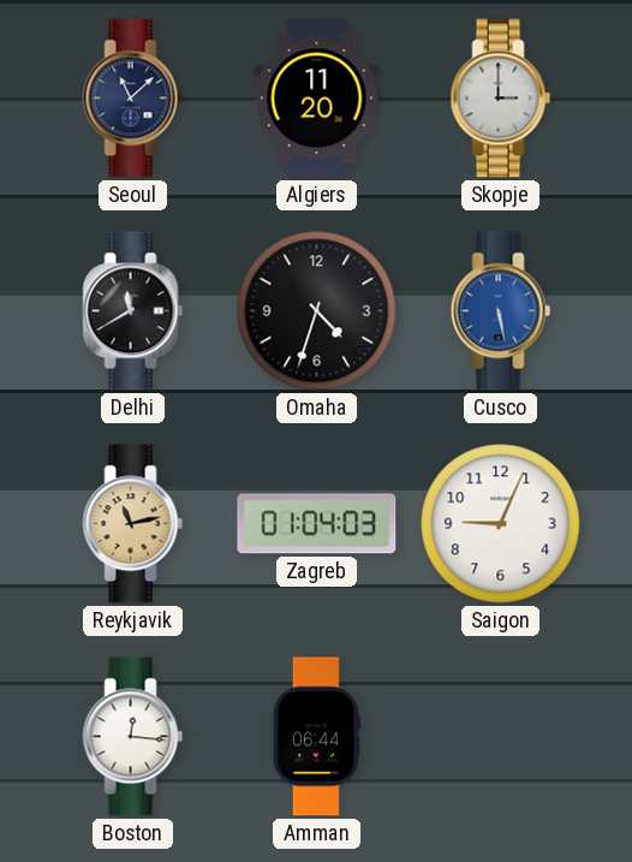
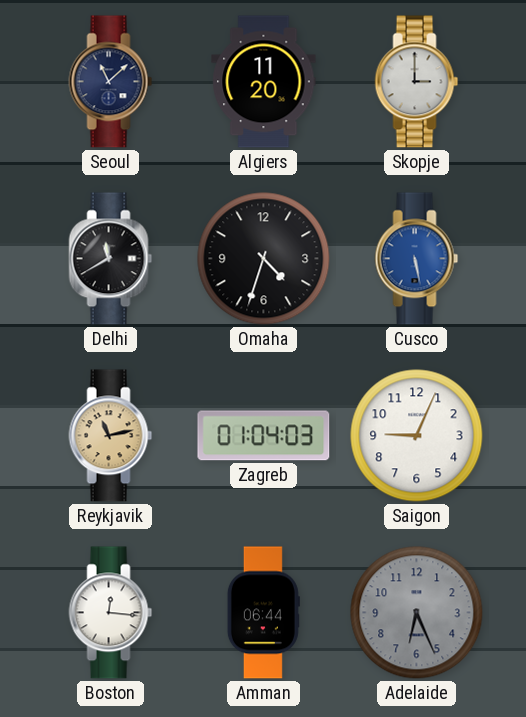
Adelaide: none -> 6:26 (417, 613)
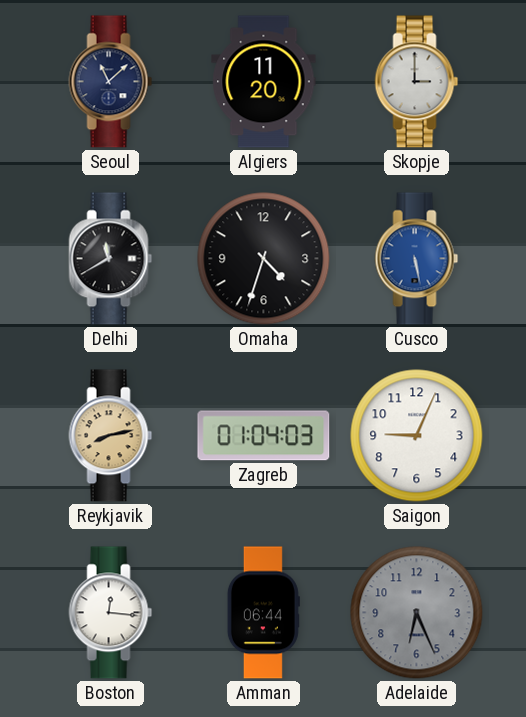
Reykjavik: 11:13 -> 8:13 (111, 436)
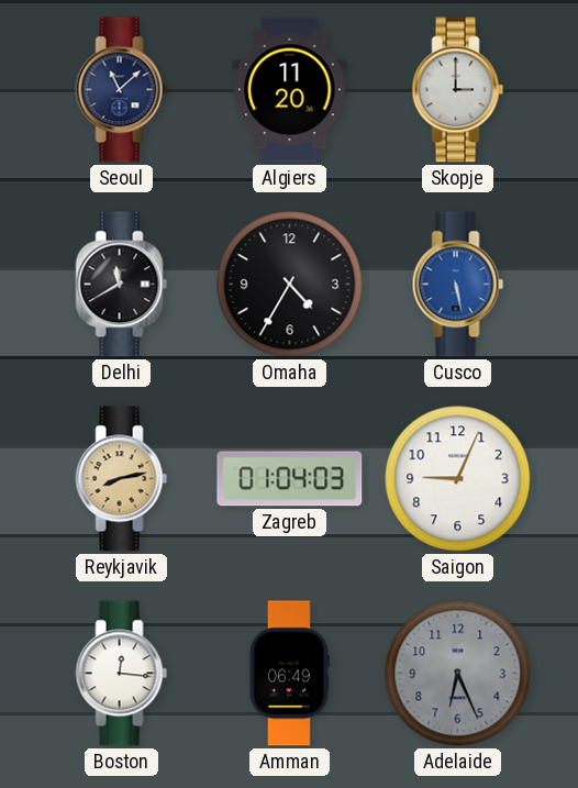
Omaha: 4:33 -> 4:35 (290, 285)
Amman: 06:44 -> 06:49 (289, 674)
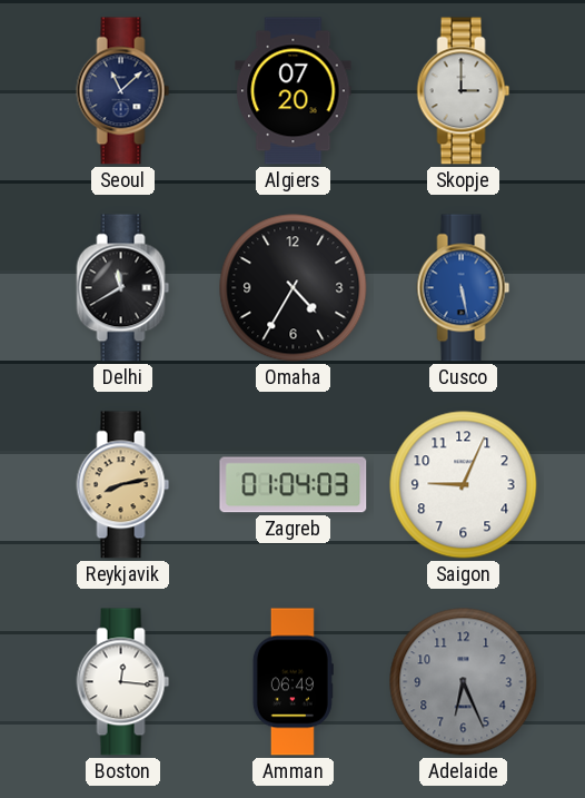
Algiers: 11:20 -> 07:20 (294, 91)
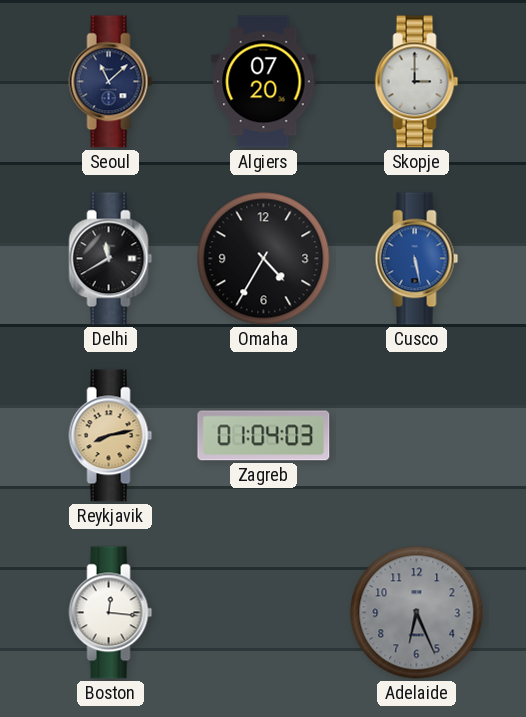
Saigon: 9:04 -> none (464, 485)
Amman: 06:49 -> none (292, 682)
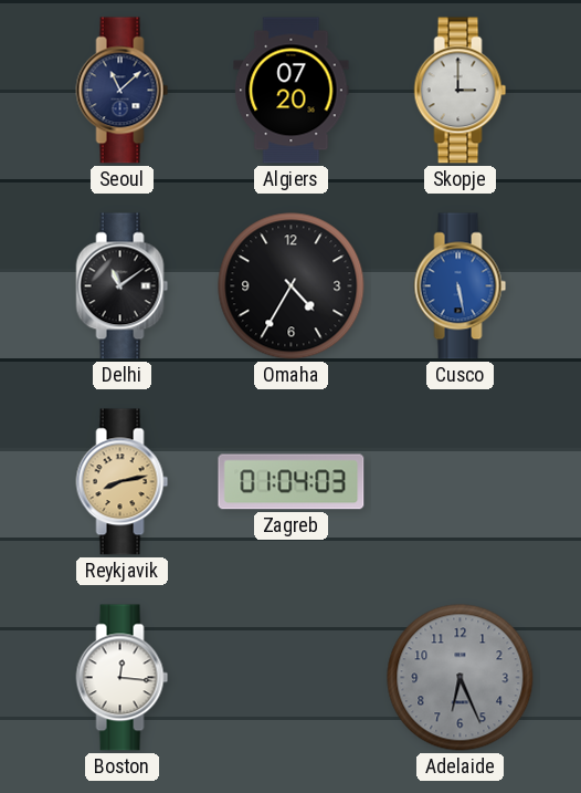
Delhi: 11:40 -> 11:09 (123, 286)
